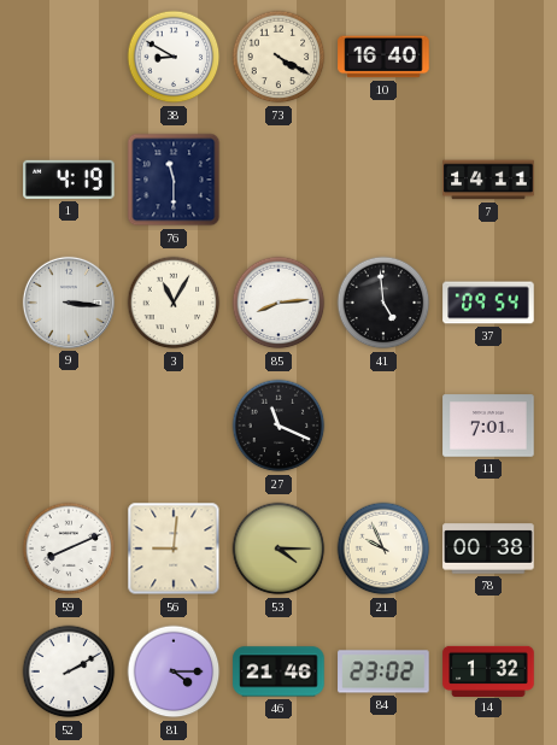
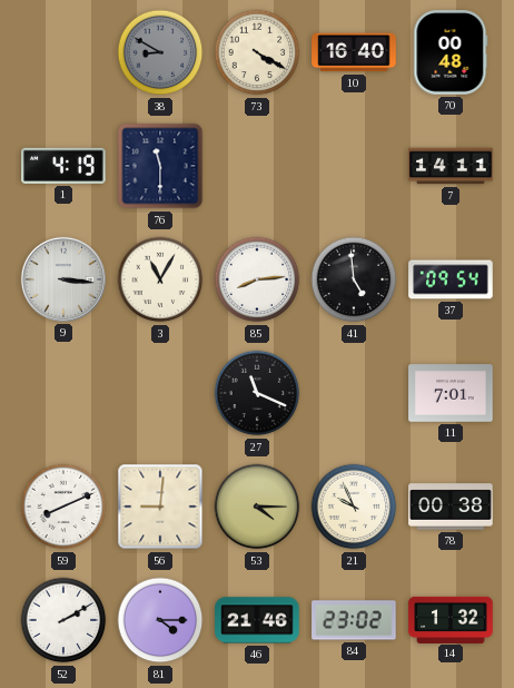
38 dial: white -> grey (160, 52)
70: none -> 00:48 (451, 52)
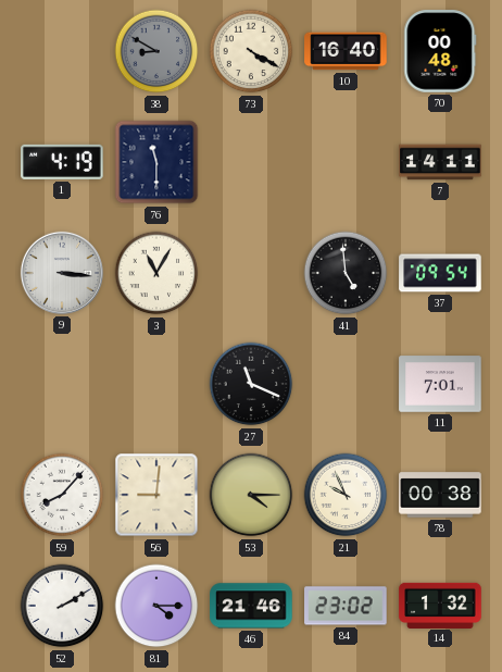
85: 8:14 -> none (257, 279)
59: 8:11 -> 8:07 (62, 495)
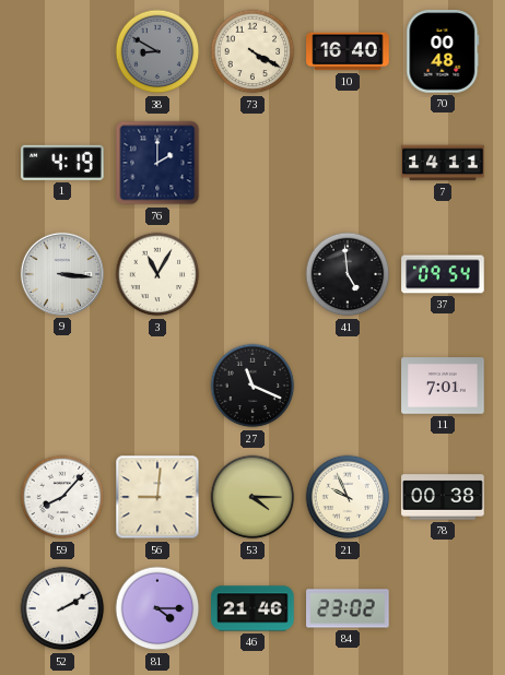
76: 11:30 -> 2:00 (157, 163)
14: 1:32 -> none (440, 605)
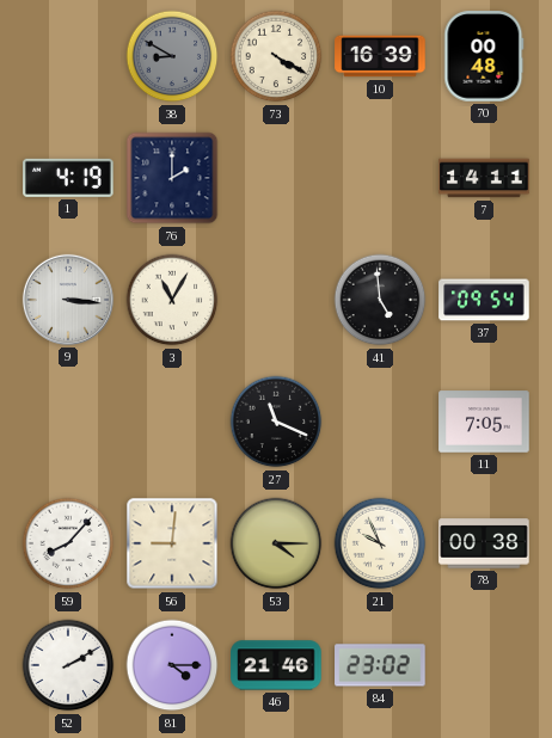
10: 16:40 -> 16:39 (380, 56)
11: 7:01 -> 7:05 (484, 422)
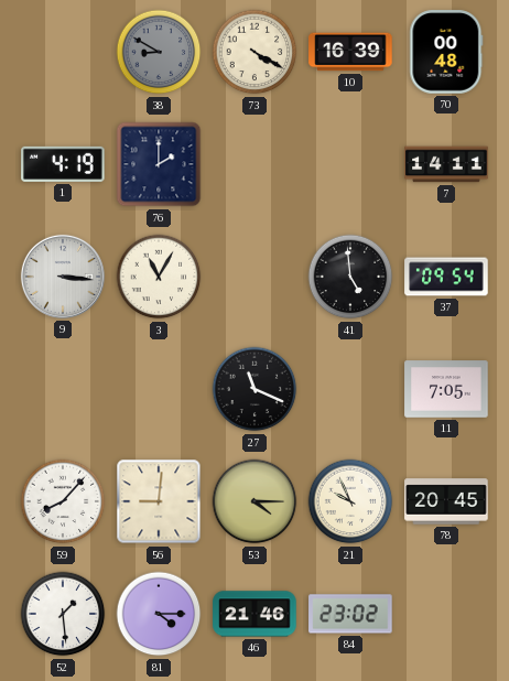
78: 00:38 -> 20:45 (446, 501)
52: 2:10 -> 1:29 (63, 614)
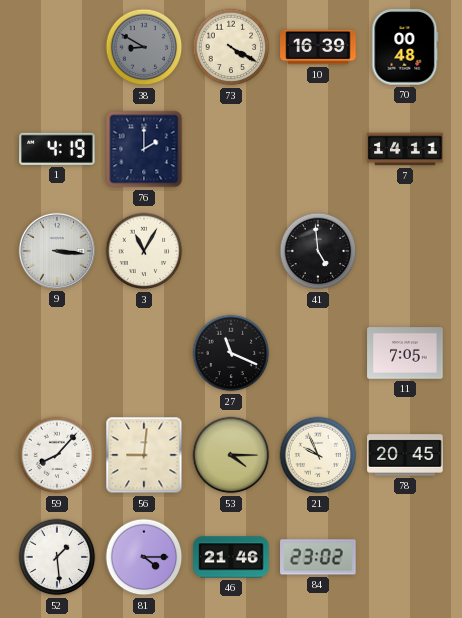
37: 09:54 -> none (446, 277)
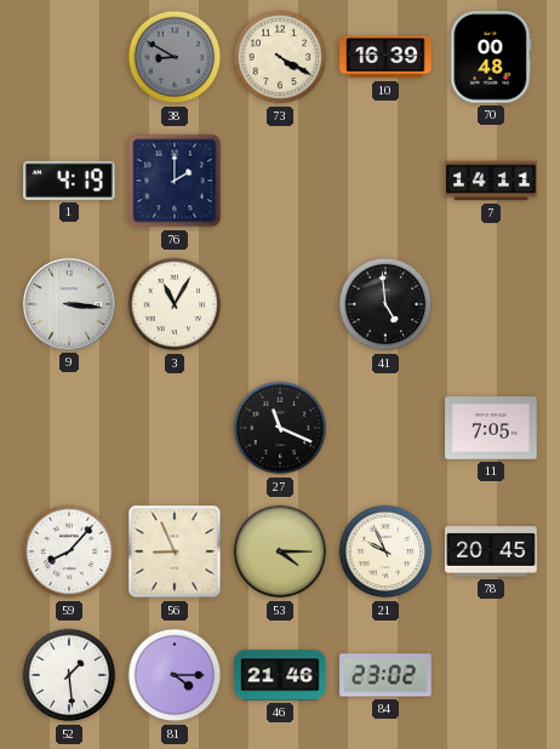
56: 9:01 -> 8:56 (175, 551)
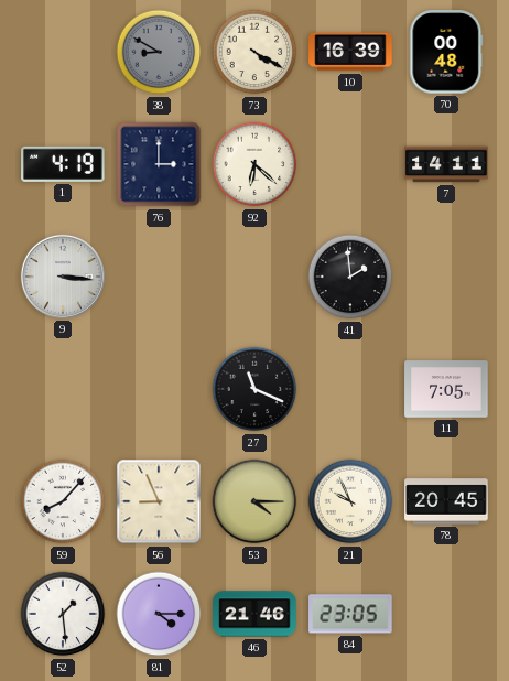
76: 2:00 -> 3:00 (159, 164)
92: none -> 6:22 (254, 164)
3: 11:05 -> none (175, 304)
41: 4:59 -> 1:59 (350, 277)
84: 23:02 -> 23:05 (350, 614)
